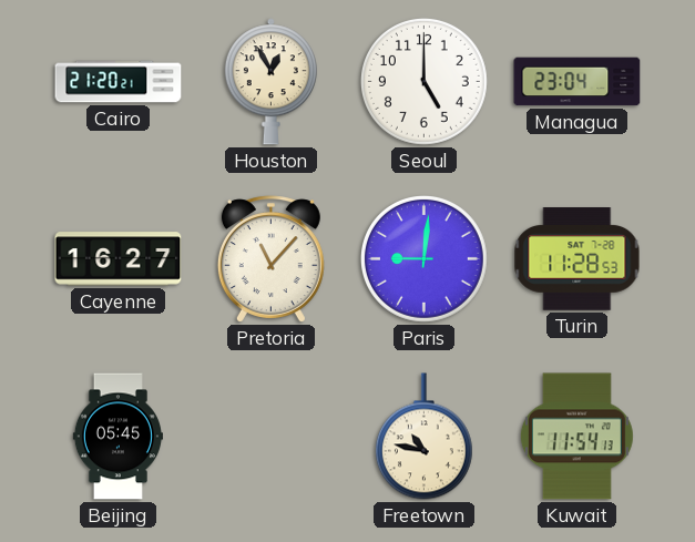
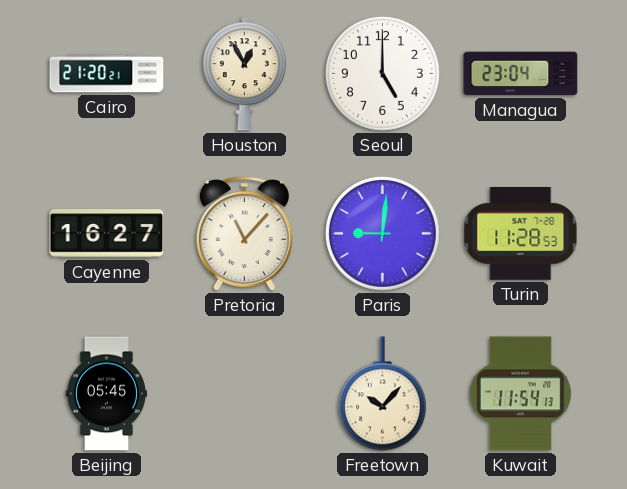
Freetown: 10:47 -> 10:07 (382, 394)
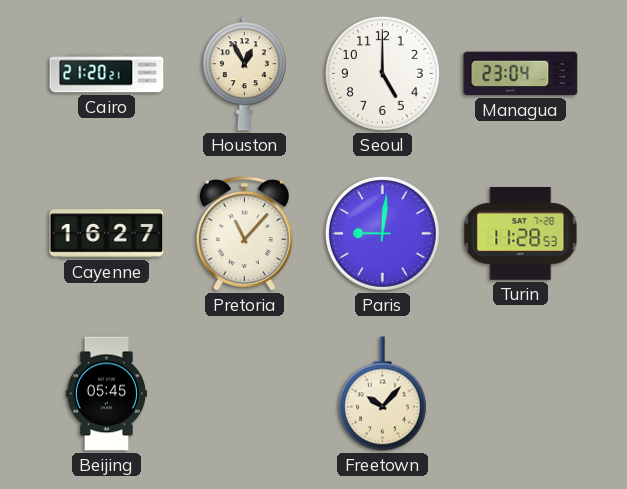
Kuwait: 11:54 -> none (520, 394)
